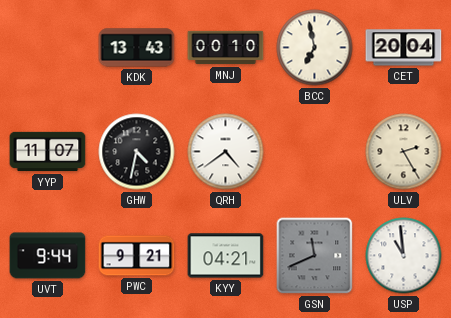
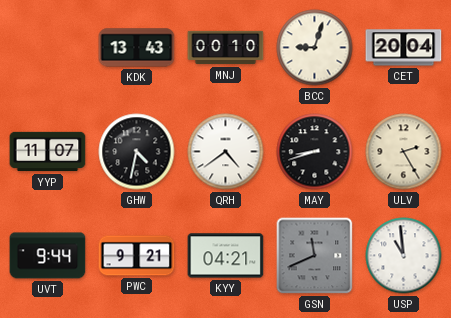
BCC: 6:58 -> 9:03 (315, 48)
MAY: none -> 8:42 (315, 152)
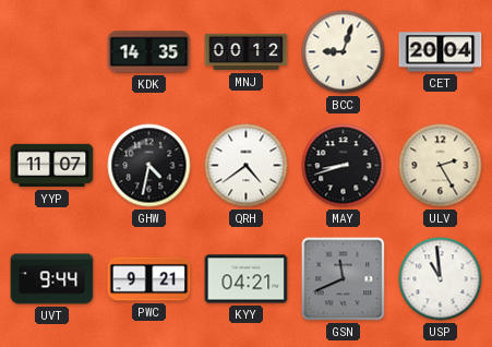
KDK: 13:43 -> 14:35 (149, 52)
MNJ: 00:10 -> 00:12 (247, 52)
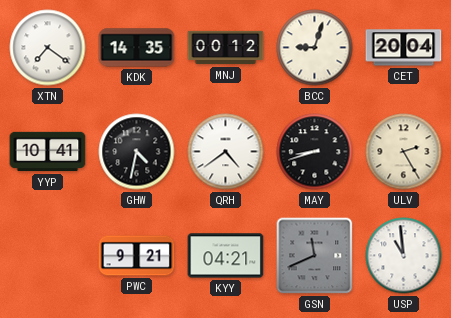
XTN: none -> 7:21 (48, 48)
YYP: 11:07 -> 10:41 (48, 152)
UVT: 9:44 -> none (52, 279)
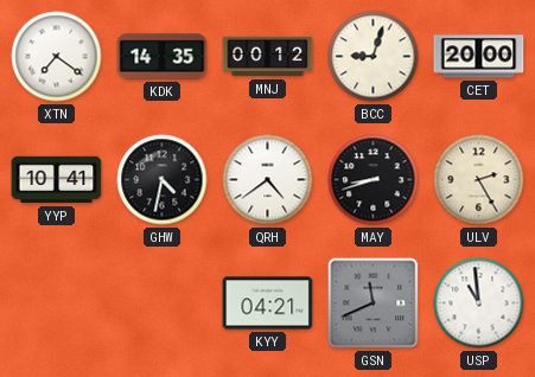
CET: 20:04 -> 20:00 (479, 57)
PWC: 9:21 -> none (137, 256)
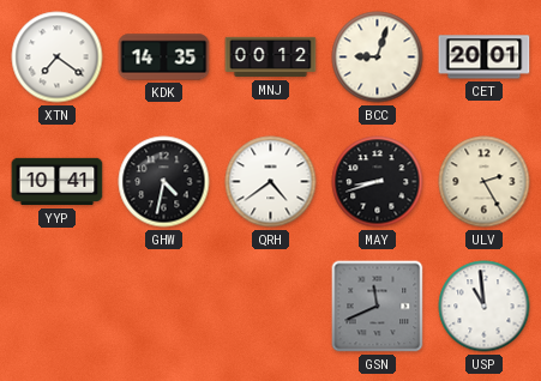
CET: 20:00 -> 20:01 (485, 58)
KYY: 04:21 -> none (268, 303)
